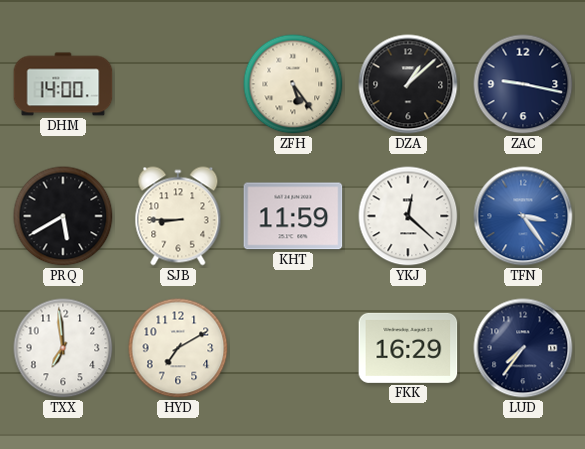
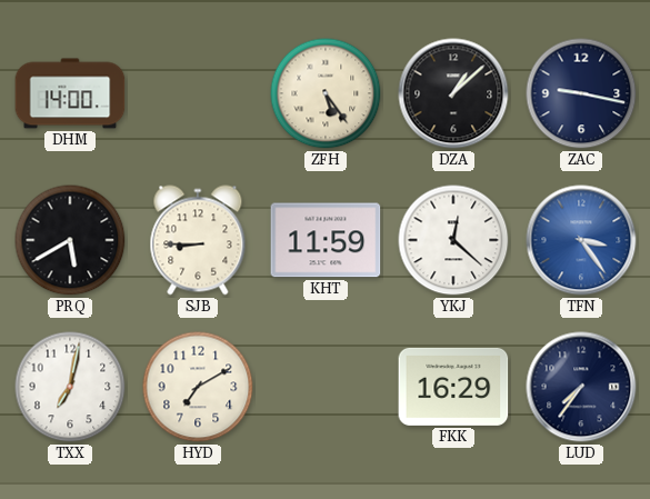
TXX: 6:59 -> 7:02 (70, 387)
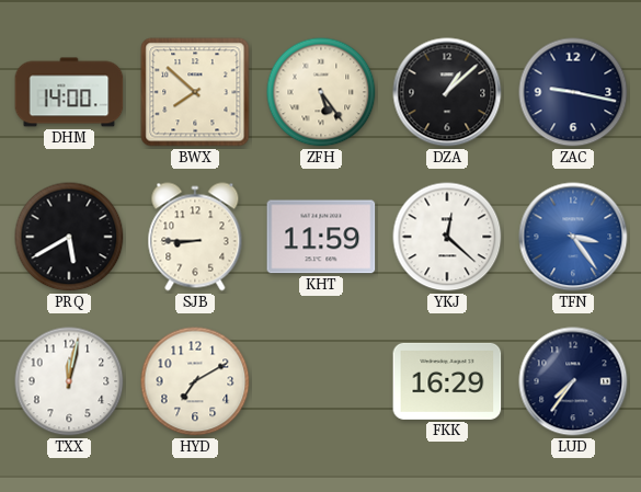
BWX: none -> 7:52 (195, 92)
TXX: 7:02 -> 12:02 (69, 381)
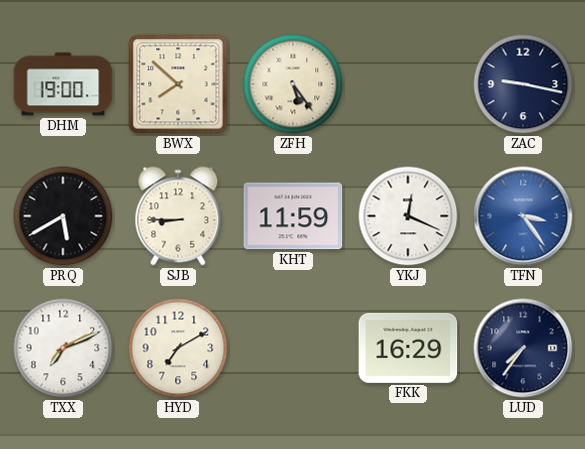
DHM: 14:00 -> 19:00 (63, 84)
DZA: 1:08 -> none (447, 92)
YKJ: 12:22 -> 12:19 (408, 216)
TXX: 12:02 -> 7:11 (63, 348)
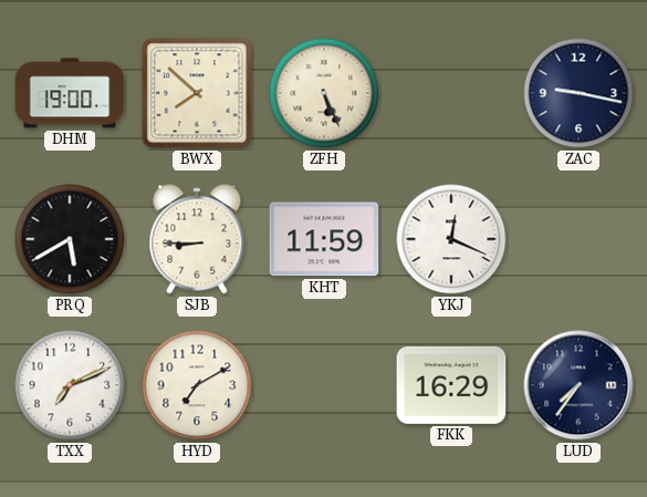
ZFH: 5:24 -> 5:26 (324, 93)
TFN: 3:24 -> none (523, 216)
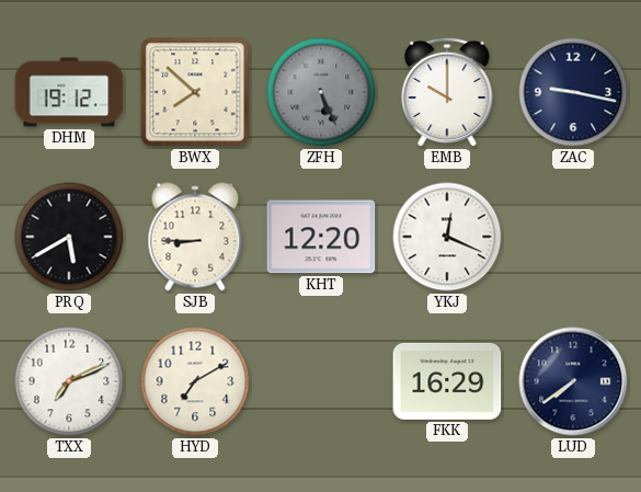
DHM: 19:00 -> 19:12 (69, 92)
ZFH dial: cream -> grey (321, 92)
EMB: none -> 10:00 (447, 92)
KHT: 11:59 -> 12:20 (321, 237)
LUD: 7:36 -> 7:39 (573, 381)
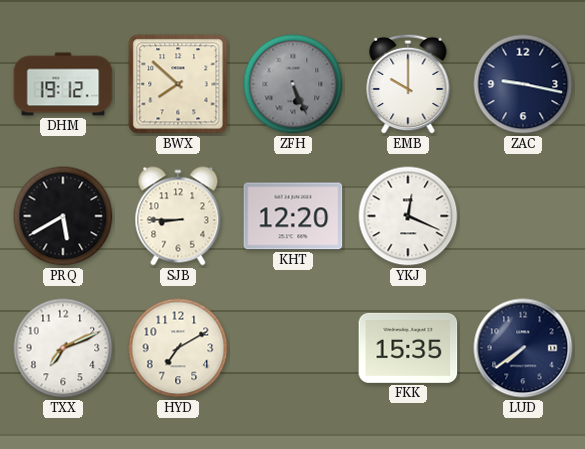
FKK: 16:29 -> 15:35 (408, 348)
